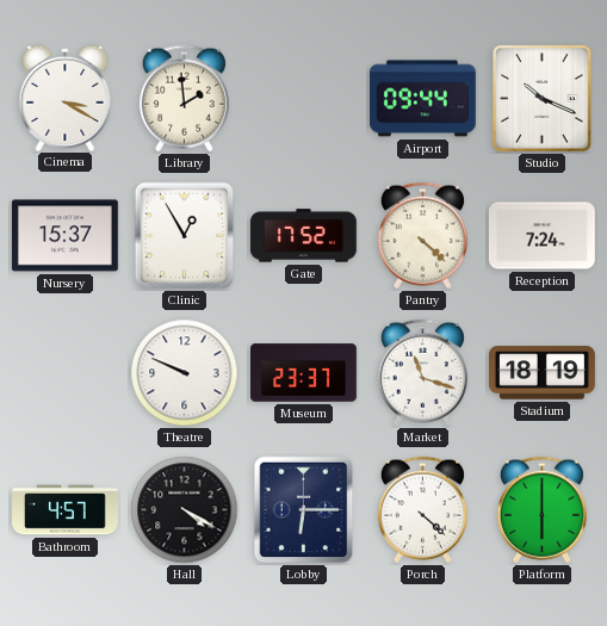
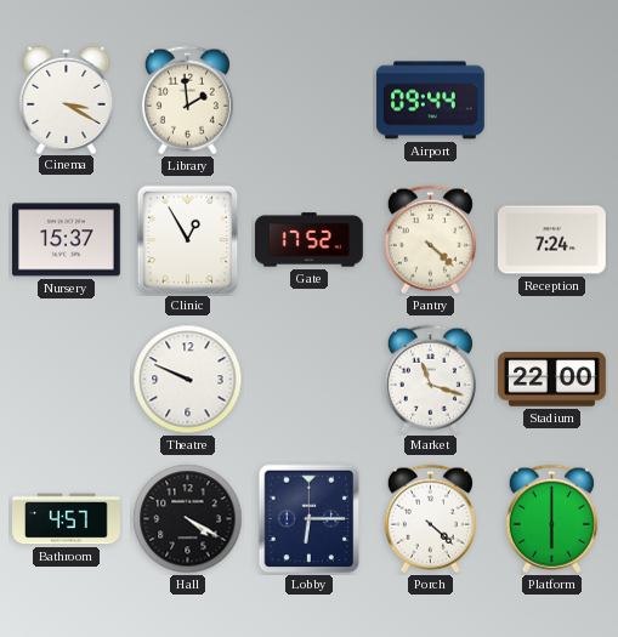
Studio: 10:19 -> none (543, 99)
Museum: 23:37 -> none (304, 373)
Stadium: 18:19 -> 22:00 (551, 380)
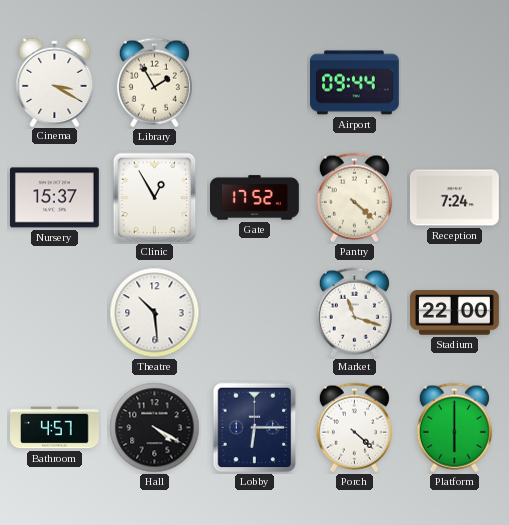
Library: 1:59 -> 1:55 (154, 83)
Theatre: 9:49 -> 10:29 (155, 313)
